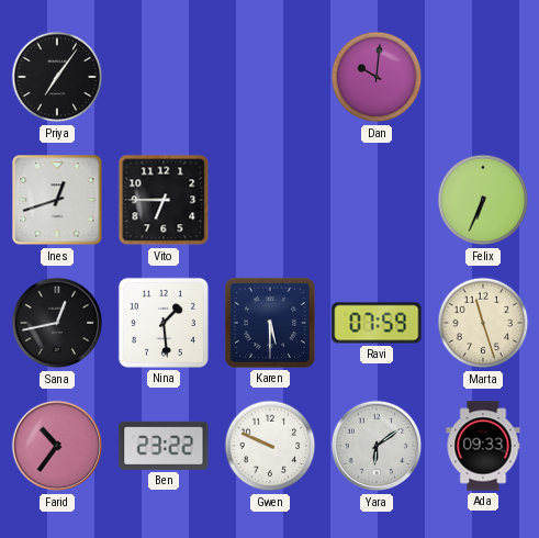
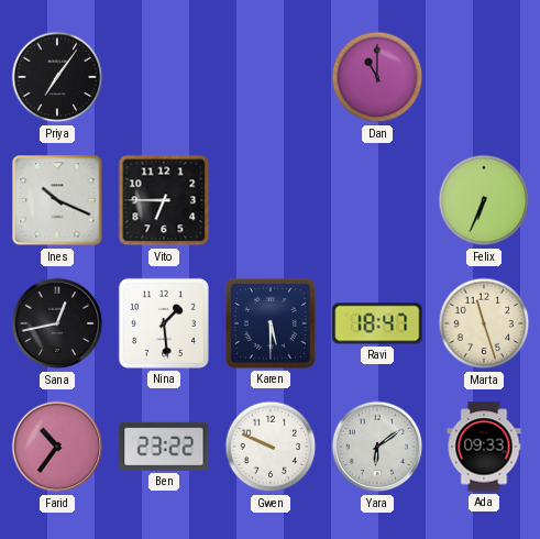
Dan: 10:01 -> 11:00 (377, 77)
Ines: 12:42 -> 10:19 (57, 200)
Ravi: 07:59 -> 18:47 (377, 323)
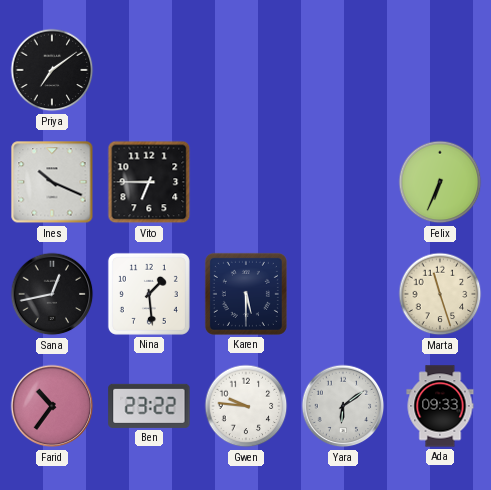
Priya: 7:06 -> 7:09 (52, 70)
Dan: 11:00 -> none (377, 77)
Ravi: 18:47 -> none (377, 323)
Gwen: 9:49 -> 9:46 (246, 406)
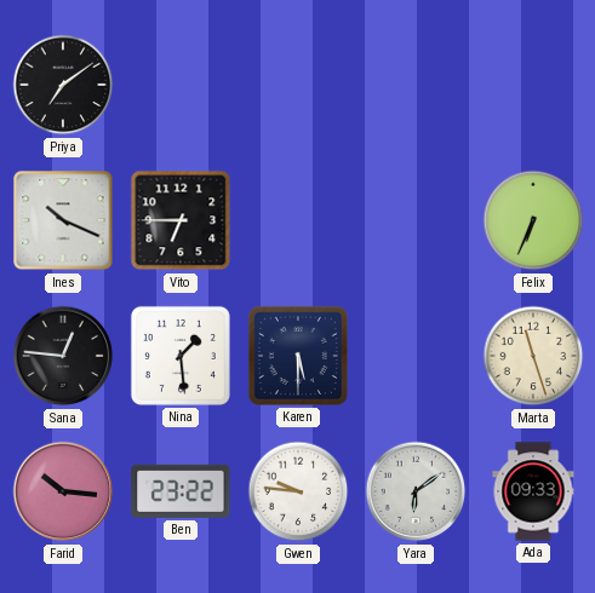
Sana: 12:43 -> 12:46 (63, 356)
Farid: 10:36 -> 10:16 (63, 491)
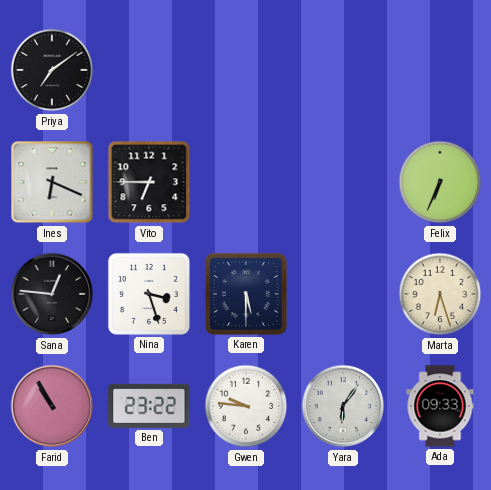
Ines: 10:19 -> 6:19 (52, 182)
Nina: 1:29 -> 3:27 (149, 294)
Marta: 11:27 -> 6:27 (440, 294)
Farid: 10:16 -> 10:55 (52, 406)
Yara: 6:09 -> 6:06 (343, 406)
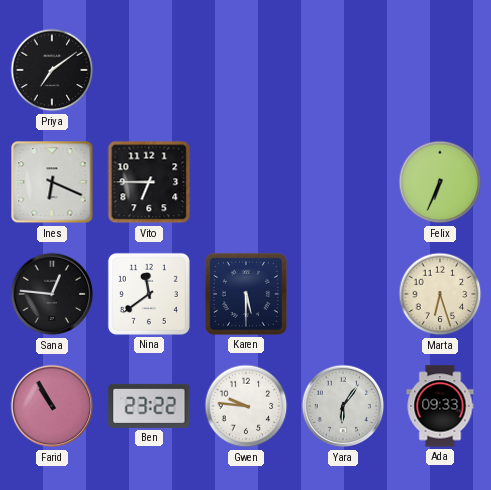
Nina: 3:27 -> 11:39 (149, 294)
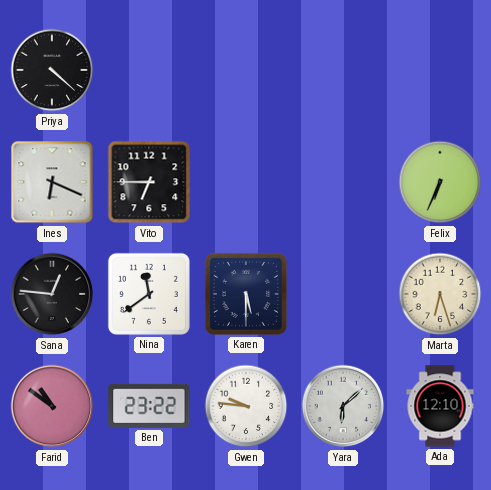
Priya: 7:09 -> 4:22 (52, 70)
Farid: 10:55 -> 10:51 (52, 406)
Yara: 6:06 -> 6:08 (343, 406)
Ada: 09:33 -> 12:10 (440, 406)
